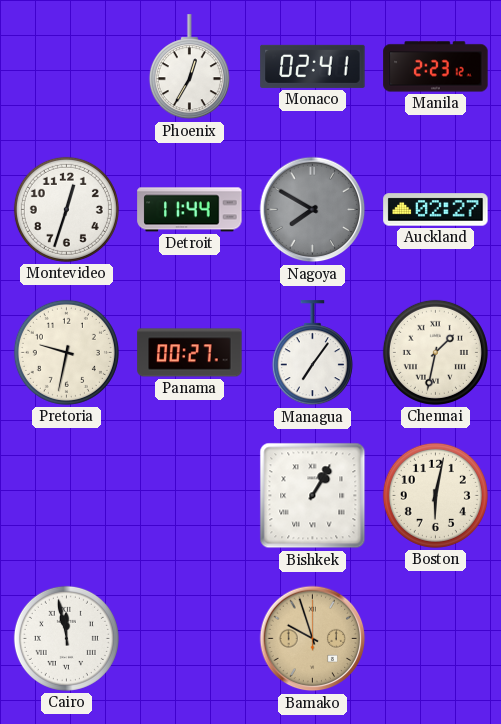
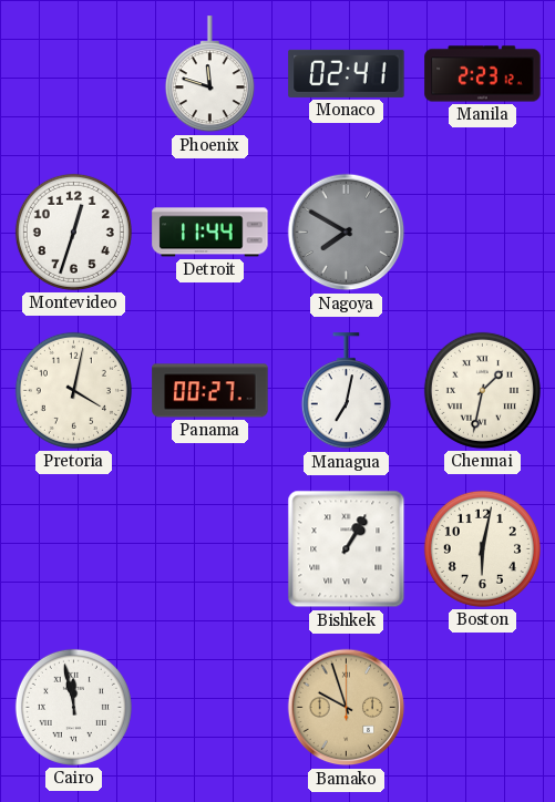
Phoenix: 12:35 -> 11:48 (209, 74)
Auckland: 02:27 -> none (436, 210)
Pretoria: 9:32 -> 4:02 (73, 390)
Managua: 7:06 -> 7:02 (346, 391)
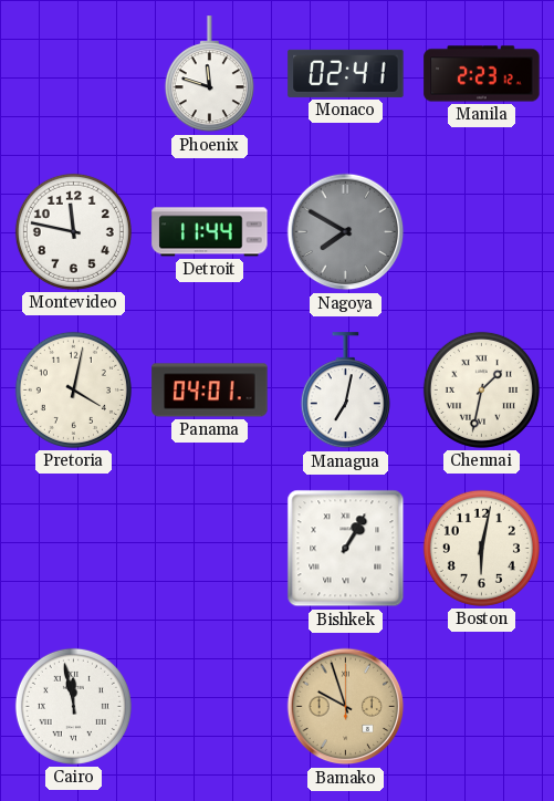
Montevideo: 12:33 -> 11:47 (73, 231)
Panama: 00:27 -> 04:01 (210, 391)
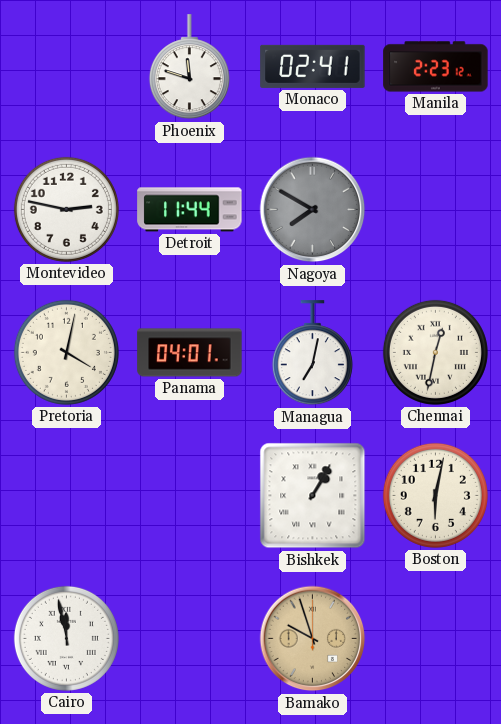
Montevideo: 11:47 -> 2:47 (66, 209)
Chennai: 1:32 -> 12:32 (435, 352)
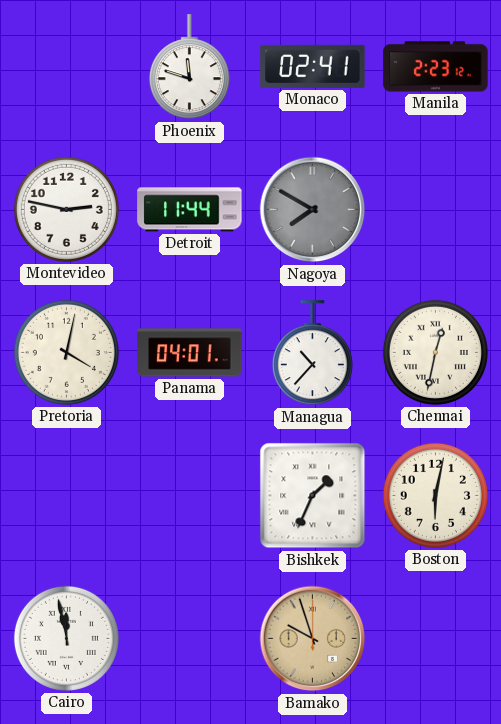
Managua: 7:02 -> 10:37 (312, 353)
Bishkek: 1:05 -> 1:34 (313, 496)
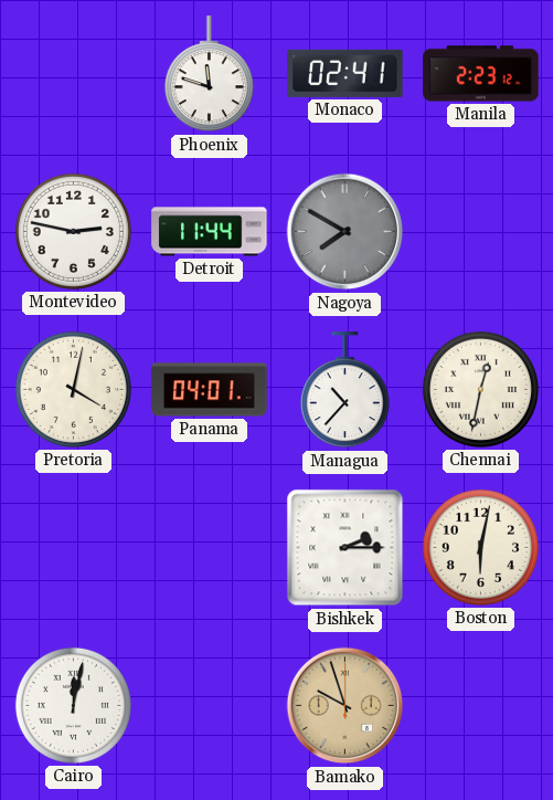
Bishkek: 1:34 -> 2:15 (345, 548)
Cairo: 11:58 -> 12:02 (73, 705)
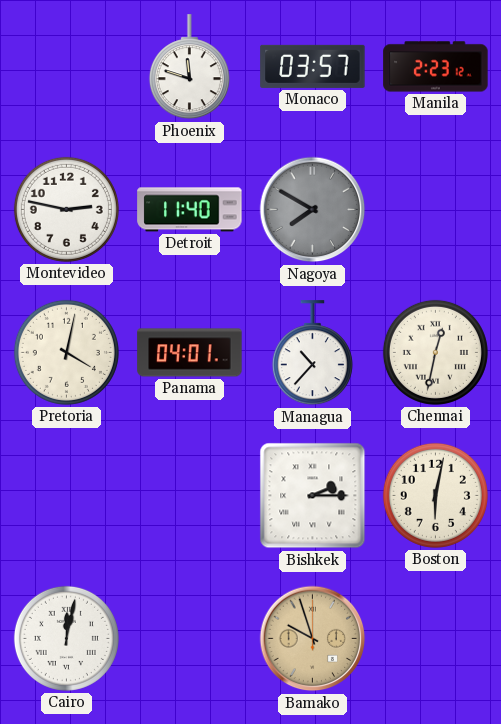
Monaco: 02:41 -> 03:57 (313, 66)
Detroit: 11:44 -> 11:40 (190, 210)
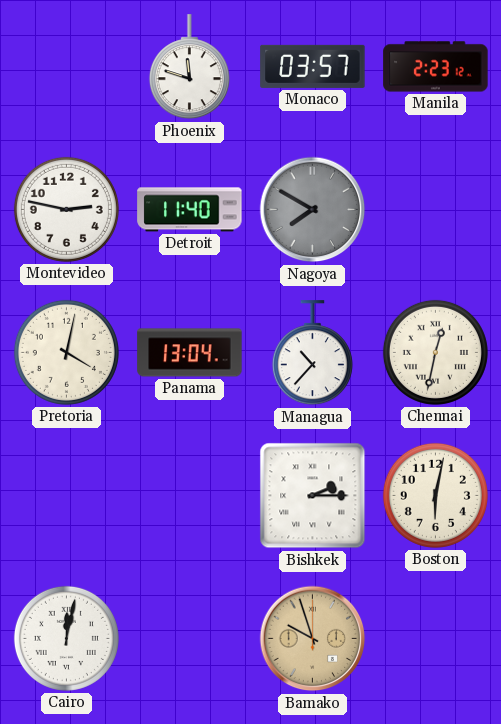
Panama: 04:01 -> 13:04 (190, 353)
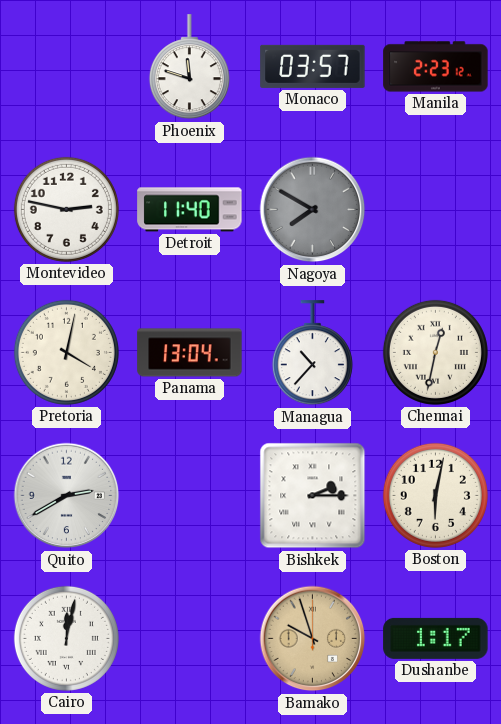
Quito: none -> 2:40 (67, 496)
Dushanbe: none -> 1:17 (436, 638)
